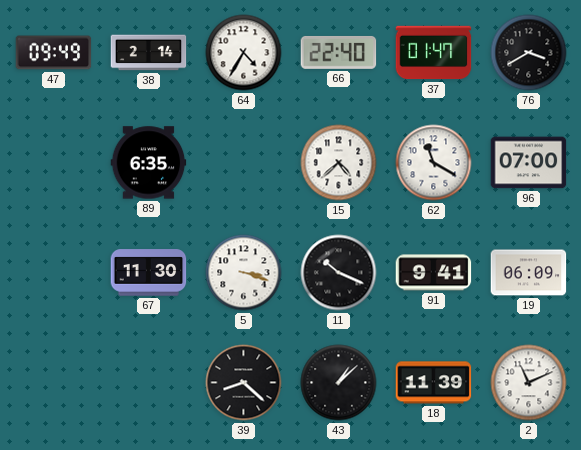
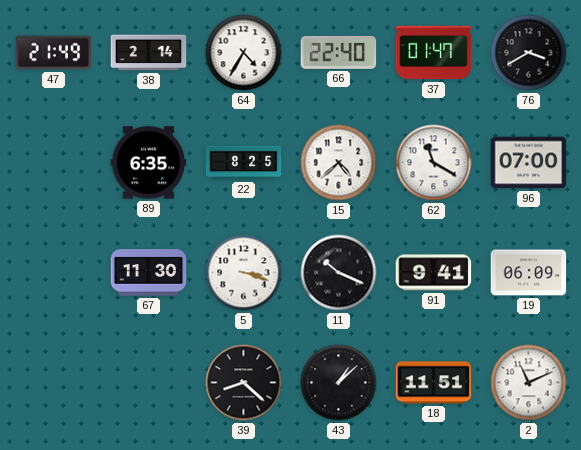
47: 09:49 -> 21:49 (54, 53)
22: none -> 8:25 (244, 163)
18: 11:39 -> 11:51 (434, 383)
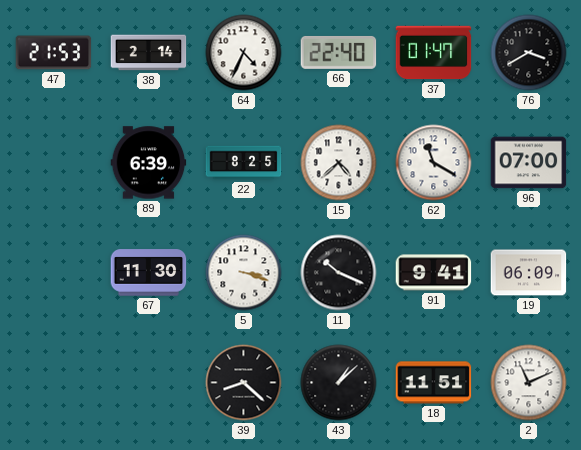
47: 21:49 -> 21:53 (54, 53)
64: 4:35 -> 4:34 (244, 53)
89: 6:35 -> 6:39 (149, 163)
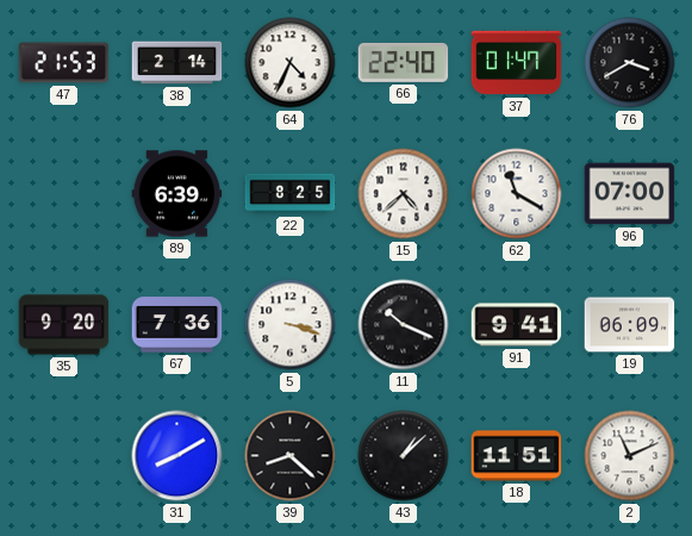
35: none -> 9:20 (64, 325)
67: 11:30 -> 7:36 (177, 325)
31: none -> 8:10 (177, 456)
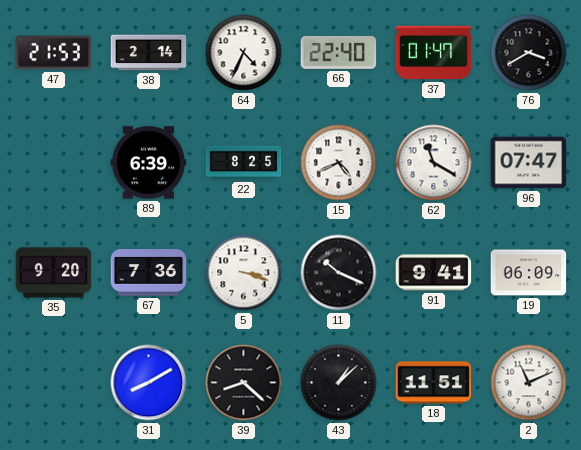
15: 4:38 -> 4:41 (339, 163)
96: 07:00 -> 07:47 (529, 163)
